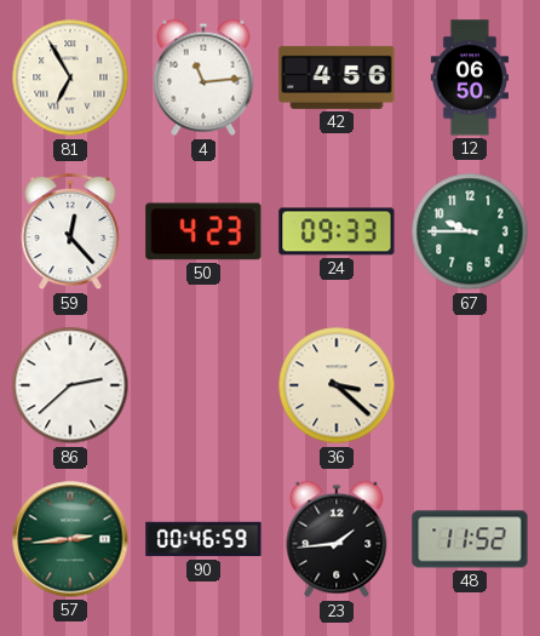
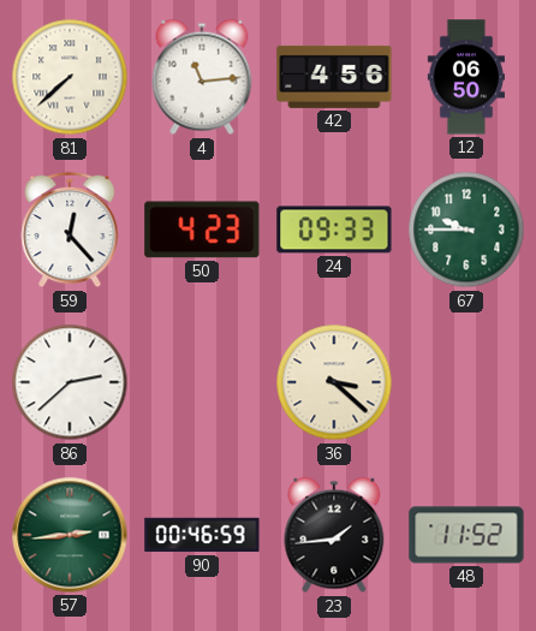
81: 6:55 -> 7:38 (70, 77)
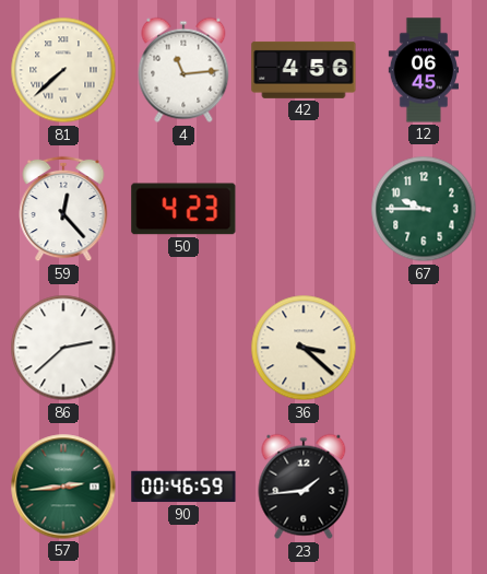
12: 06:50 -> 06:45 (423, 70)
24: 09:33 -> none (334, 230)
48: 11:52 -> none (466, 535)
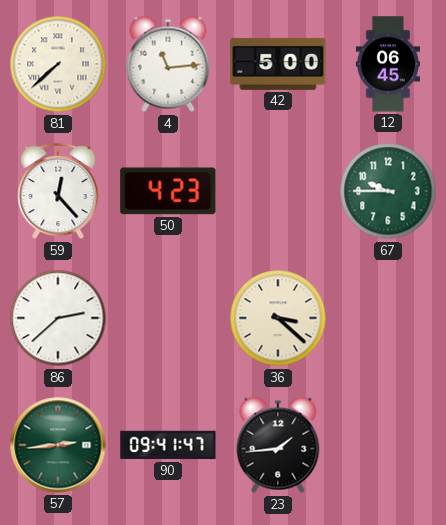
42: 4:56 -> 5:00 (278, 64)
90: 00:46 -> 09:41 (168, 445)
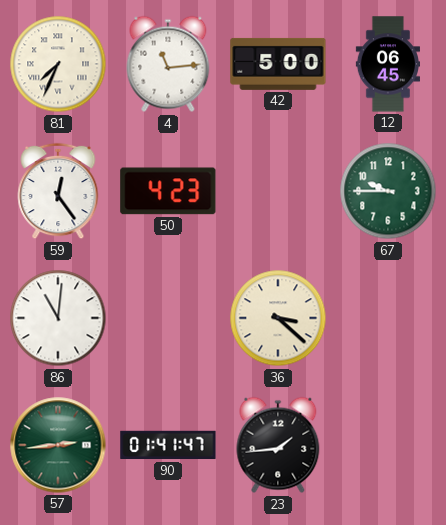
81: 7:38 -> 7:34 (58, 64)
59: 12:23 -> 12:24 (58, 191)
86: 2:38 -> 11:01 (58, 318)
90: 09:41 -> 01:41 (168, 445)
